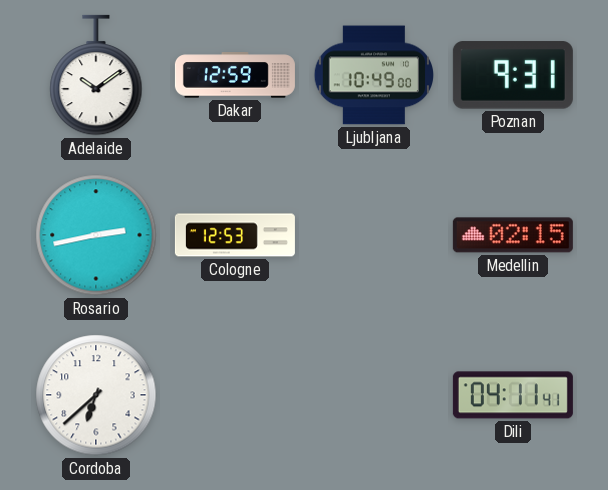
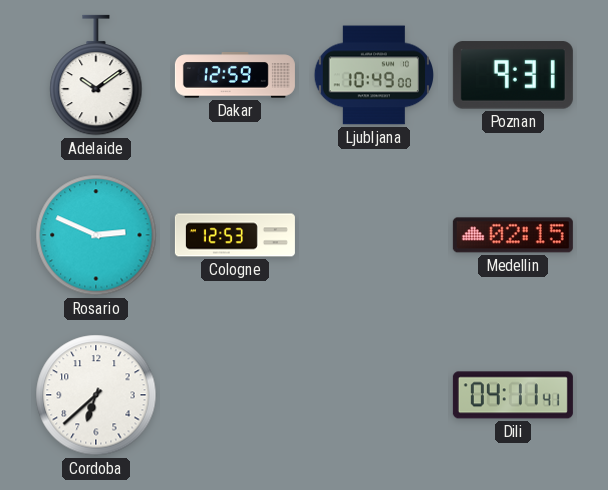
Rosario: 2:43 -> 2:49 (96, 235)
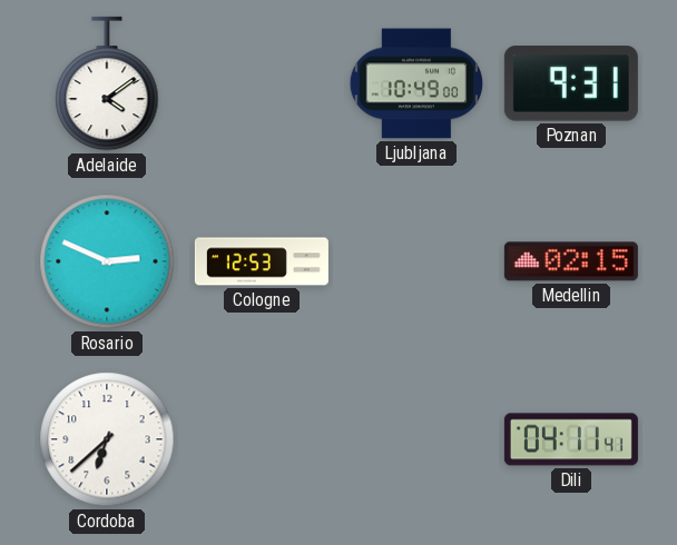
Adelaide: 10:09 -> 4:09 (107, 83)
Dakar: 12:59 -> none (235, 75)
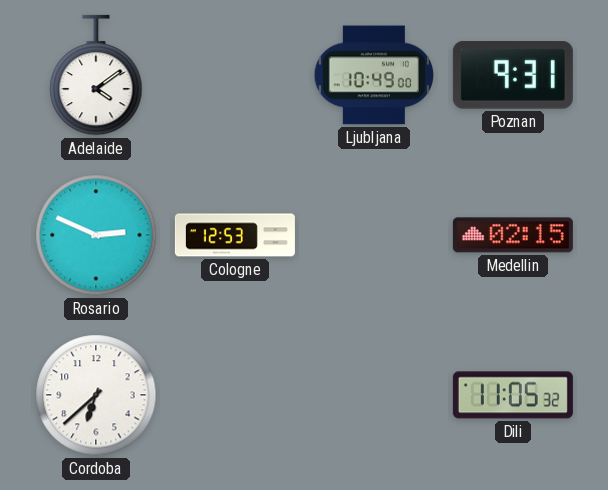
Dili: 04:11 -> 11:05 (513, 395)
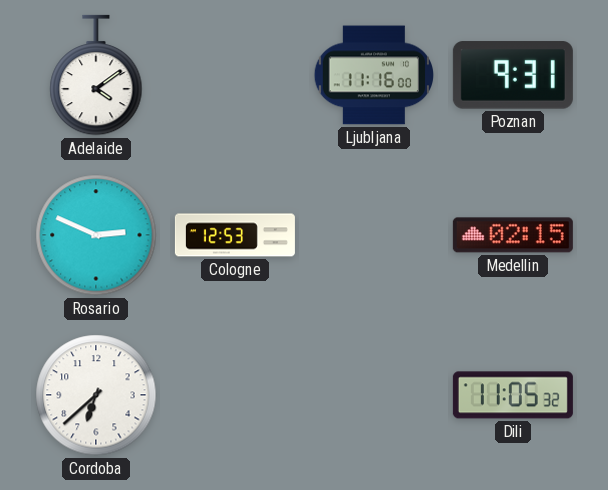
Ljubljana: 10:49 -> 11:16 (374, 75)
